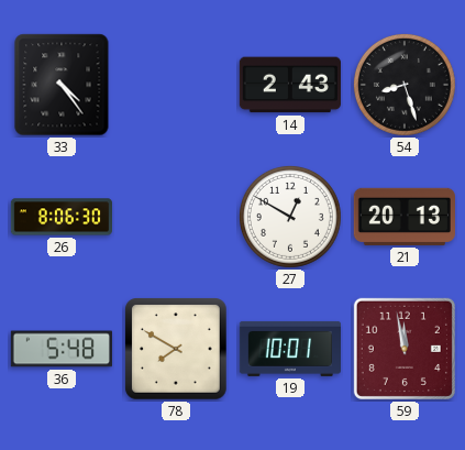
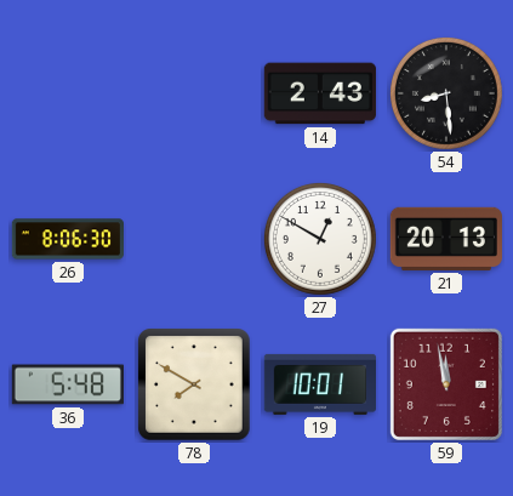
33: 4:24 -> none (62, 85)
54: 8:27 -> 8:29 (446, 93)
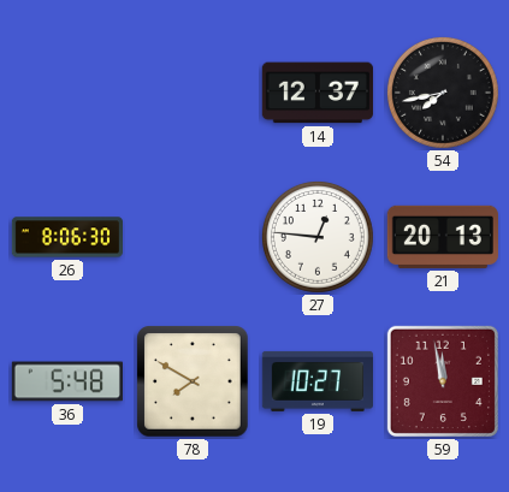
14: 2:43 -> 12:37 (318, 93)
54: 8:29 -> 7:43 (443, 93)
27: 12:50 -> 12:46 (318, 237)
19: 10:01 -> 10:27 (316, 381)
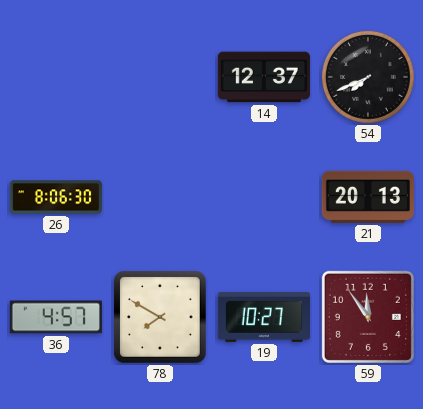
54: 7:43 -> 7:41 (368, 77)
27: 12:46 -> none (318, 237)
36: 5:48 -> 4:57 (56, 317)
59: 11:58 -> 11:54 (368, 317)
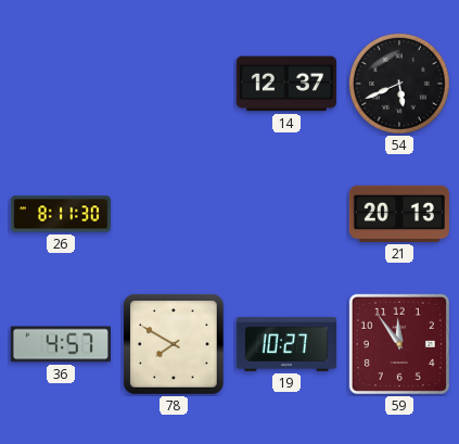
54: 7:41 -> 5:41 (399, 84)
26: 8:06 -> 8:11 (60, 214)
